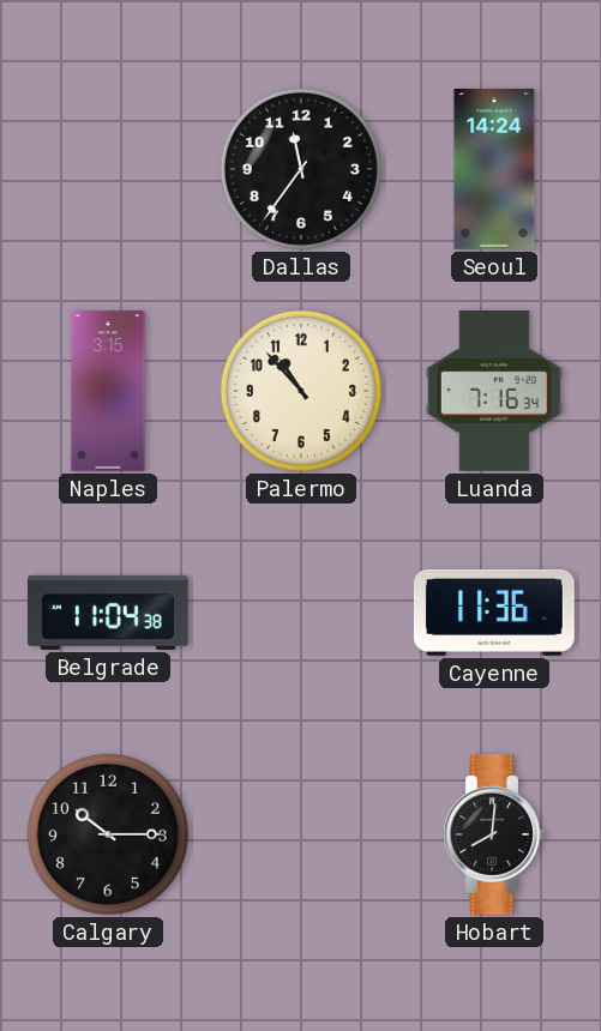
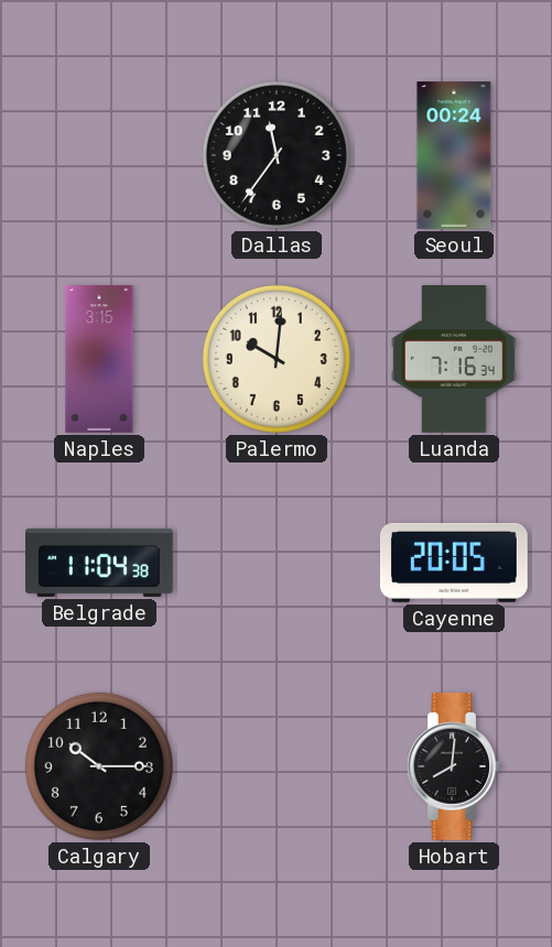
Seoul: 14:24 -> 00:24 (454, 156)
Palermo: 10:53 -> 10:01 (277, 359)
Cayenne: 11:36 -> 20:05 (454, 563)
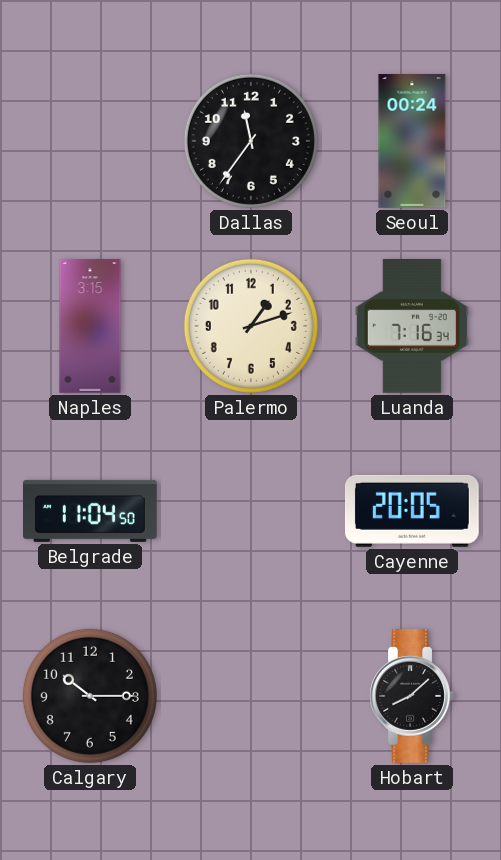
Palermo: 10:01 -> 1:12 (251, 326)
Belgrade: 11:04:38 -> 11:04:50 (91, 511)
Hobart: 8:01 -> 8:08 (412, 697)
